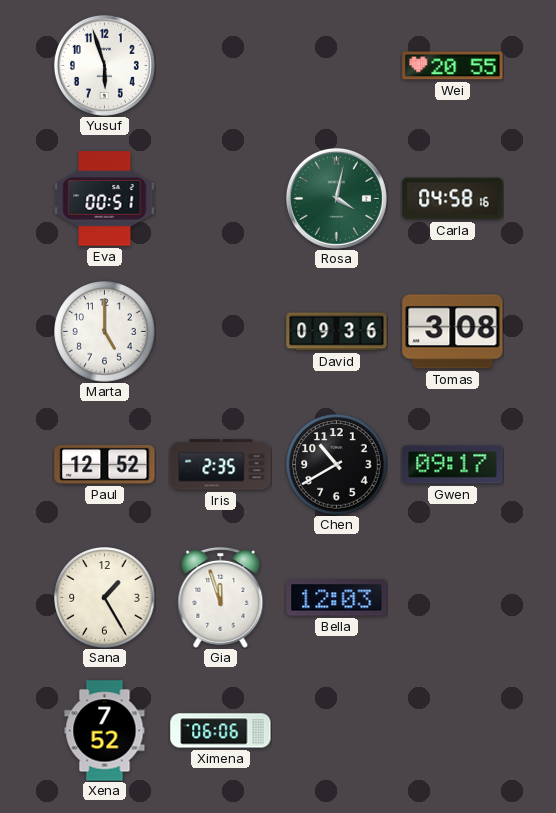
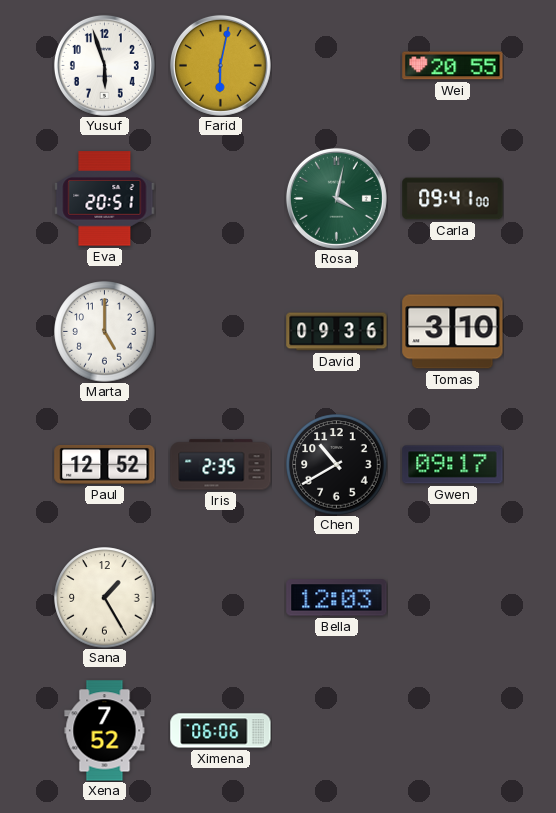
Farid: none -> 6:02 (220, 65)
Eva: 00:51 -> 20:51 (105, 199)
Carla: 04:58 -> 09:41 (453, 199)
Tomas: 3:08 -> 3:10 (453, 332)
Gia: 11:57 -> none (221, 597)
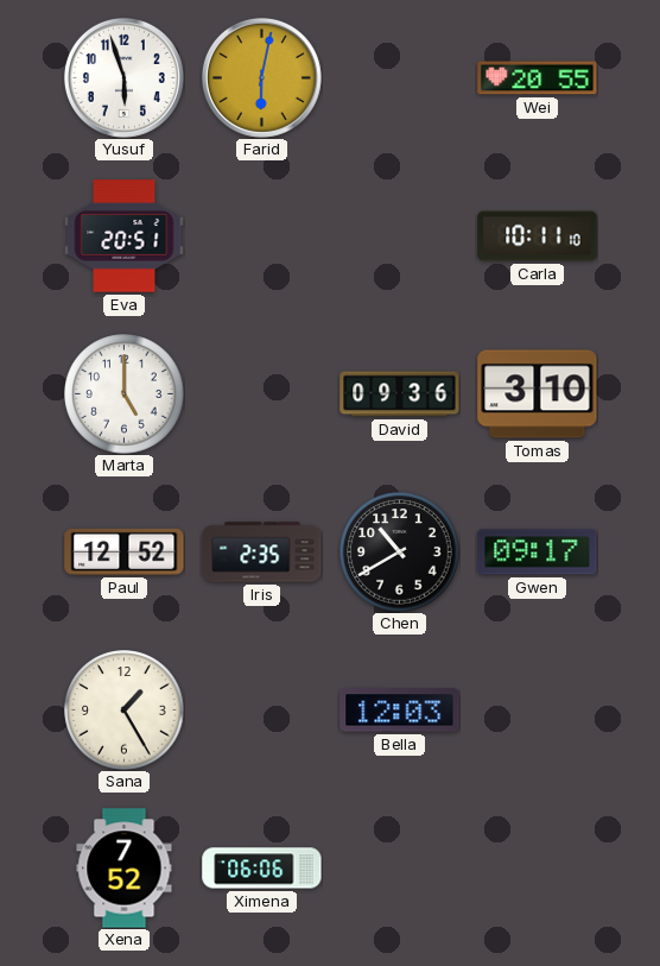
Rosa: 4:02 -> none (336, 198)
Carla: 09:41 -> 10:11 (538, 236)
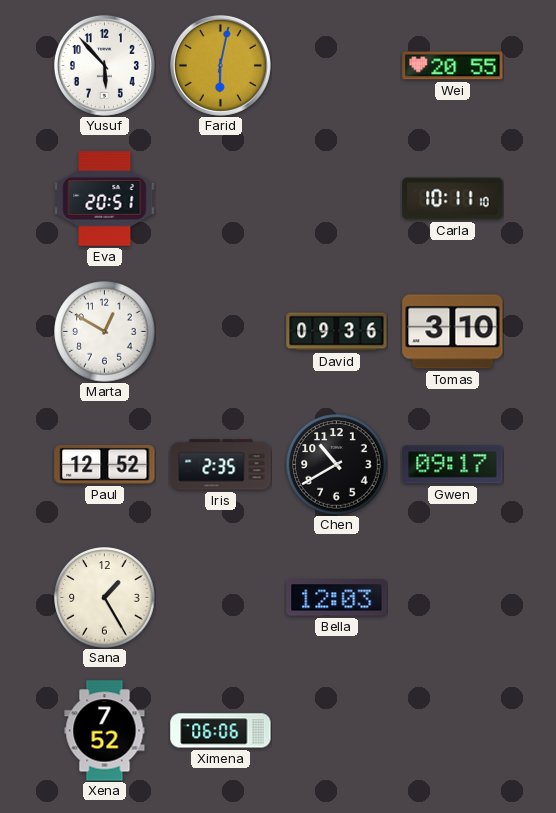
Yusuf: 5:57 -> 5:53 (104, 65)
Marta: 5:00 -> 12:50 (105, 332)
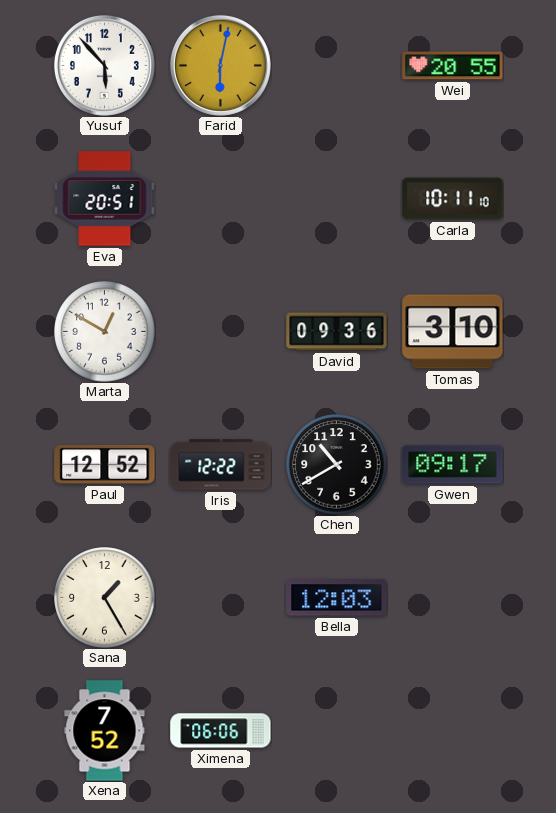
Iris: 2:35 -> 12:22 (221, 465)
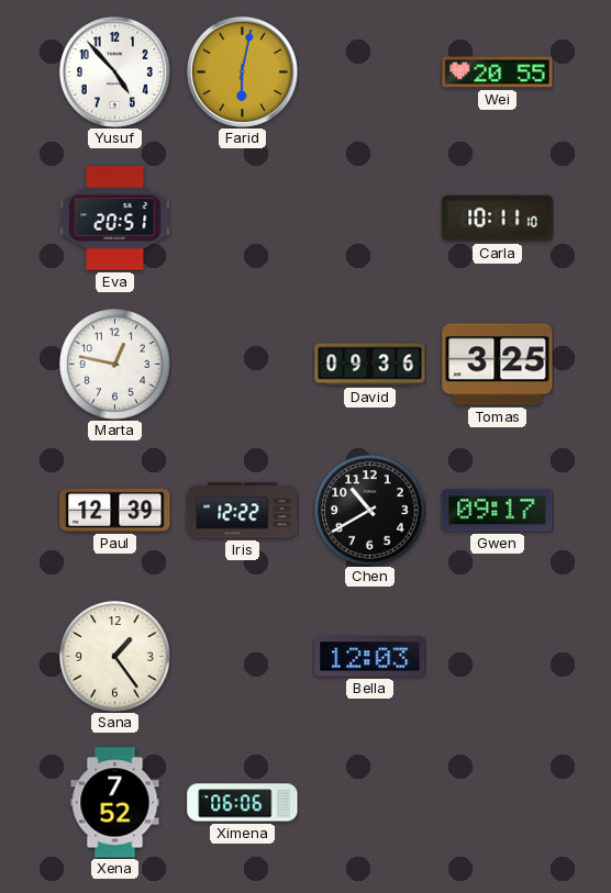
Yusuf: 5:53 -> 4:53 (114, 71)
Marta: 12:50 -> 12:47 (115, 365)
Tomas: 3:10 -> 3:25 (498, 365)
Paul: 12:52 -> 12:39 (115, 510)
Sana: 1:25 -> 1:24 (115, 657)
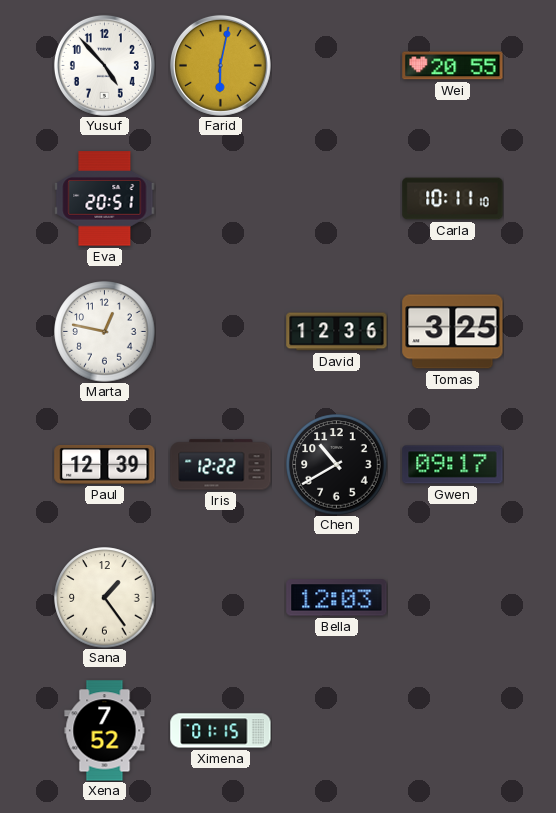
David: 09:36 -> 12:36 (337, 332)
Ximena: 06:06 -> 01:15 (221, 731)
